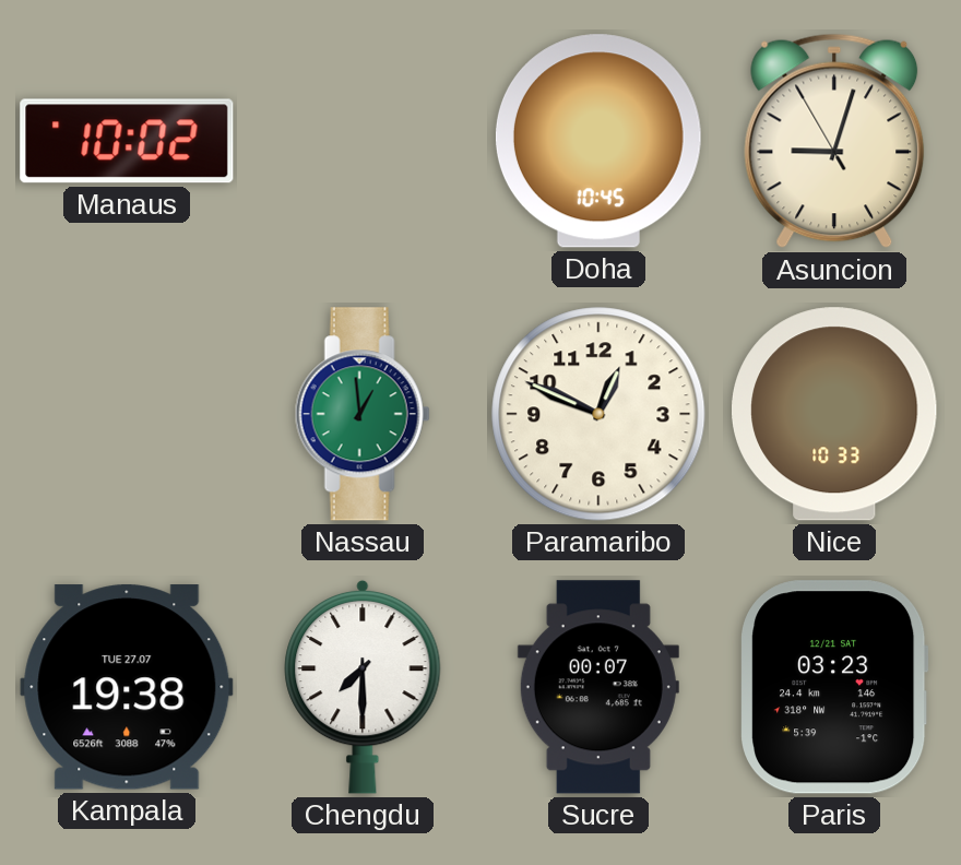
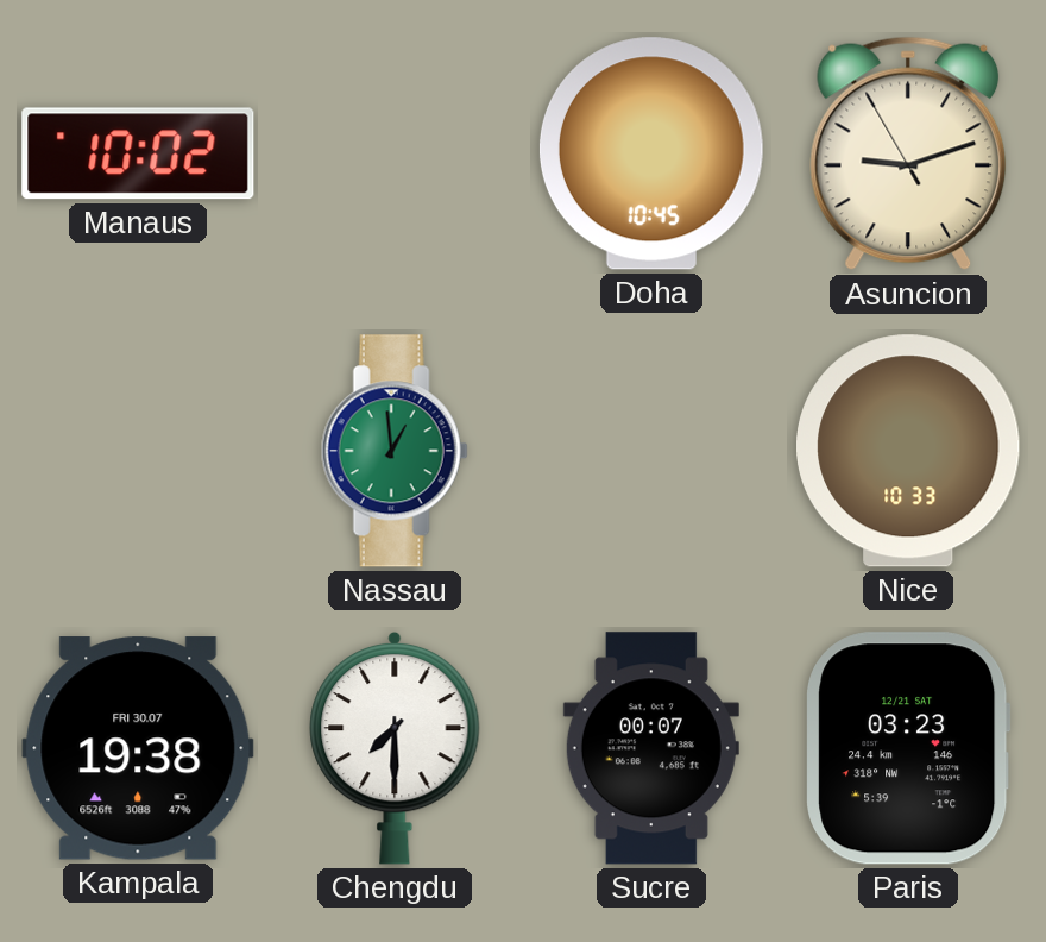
Asuncion: 9:02 -> 9:11 (908, 153)
Paramaribo: 12:49 -> none (598, 414)
Kampala date: TUE 27.07 -> FRI 30.07 (138, 748)
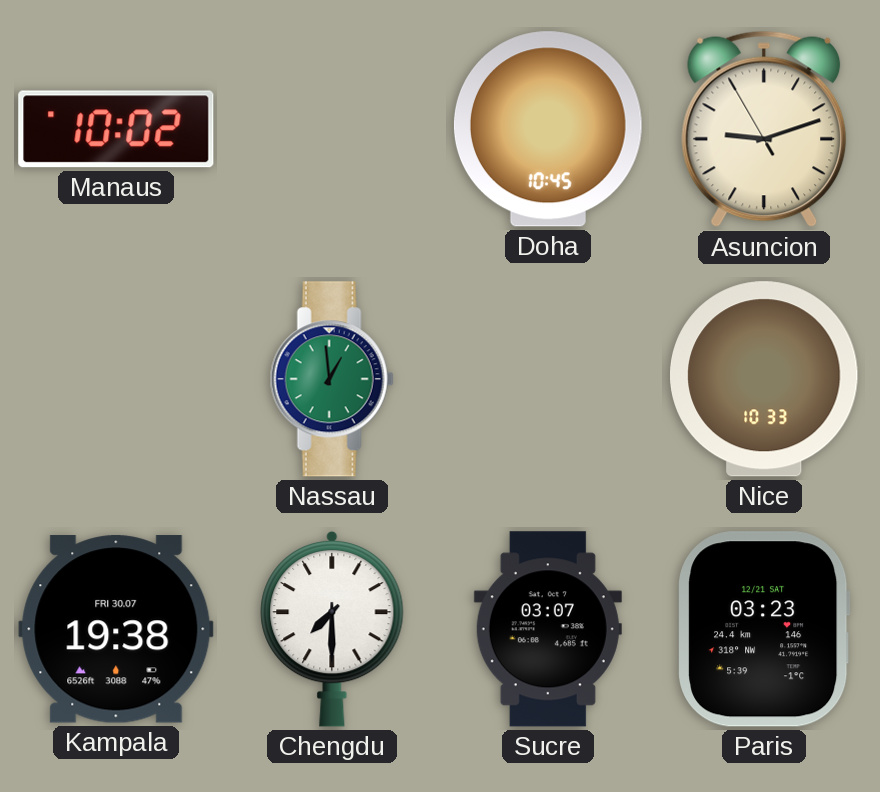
Sucre: 00:07 -> 03:07 (548, 629)
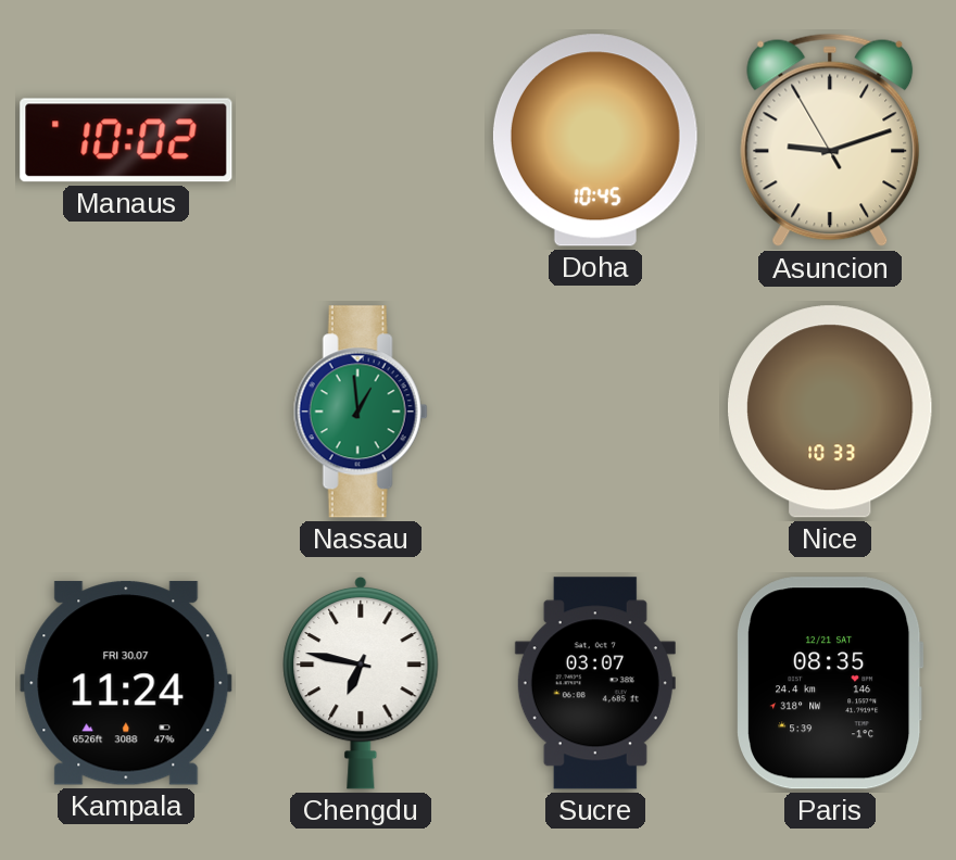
Kampala: 19:38 -> 11:24 (126, 683)
Chengdu: 7:30 -> 6:47 (361, 683)
Paris: 03:23 -> 08:35 (830, 683)
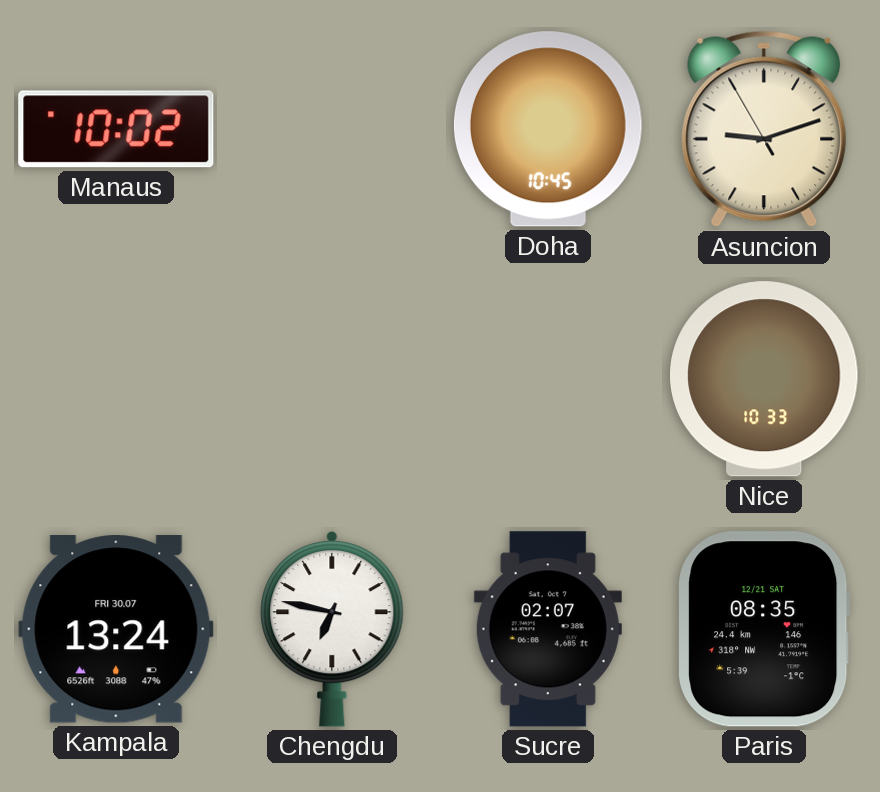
Nassau: 12:59 -> none (361, 412)
Kampala: 11:24 -> 13:24 (116, 629)
Sucre: 03:07 -> 02:07 (548, 629)
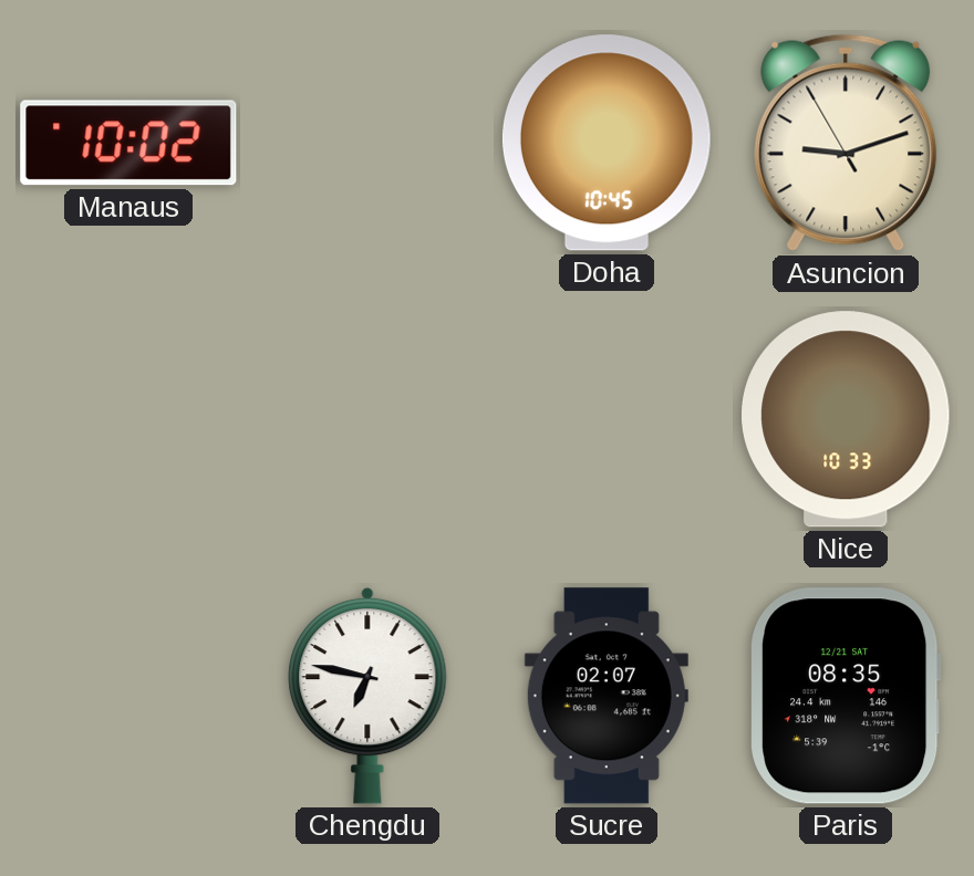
Kampala: 13:24 -> none (116, 629)
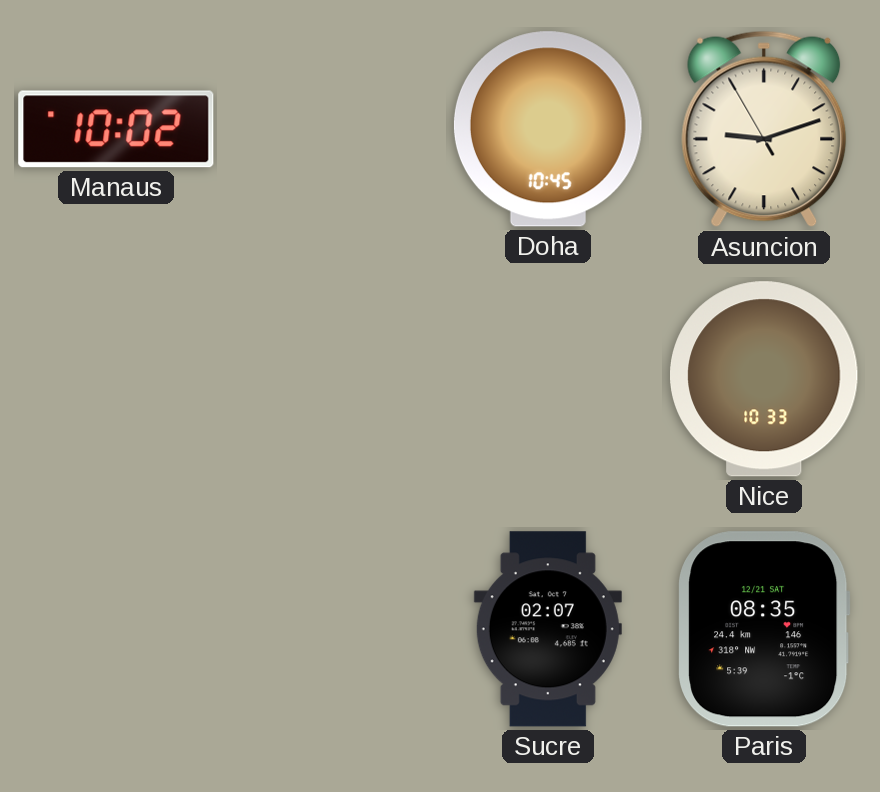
Chengdu: 6:47 -> none (367, 696)
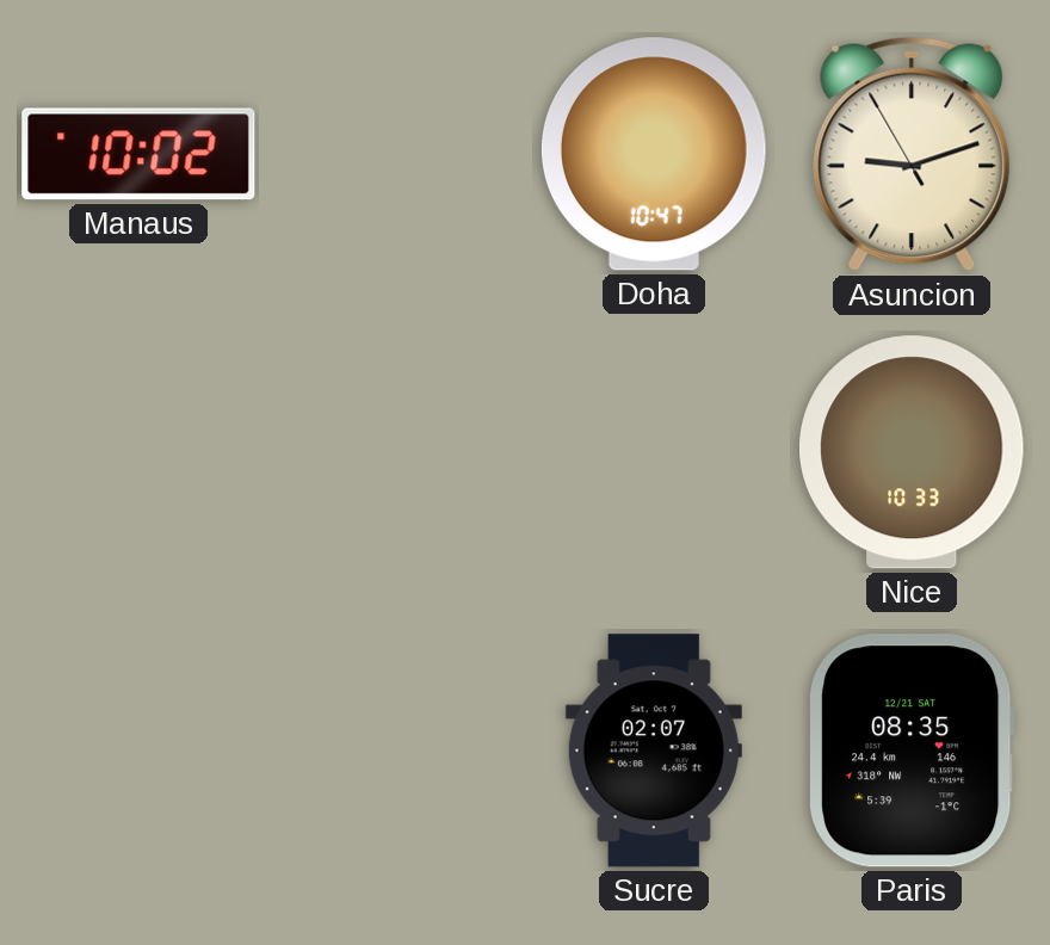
Doha: 10:45 -> 10:47 (654, 154)
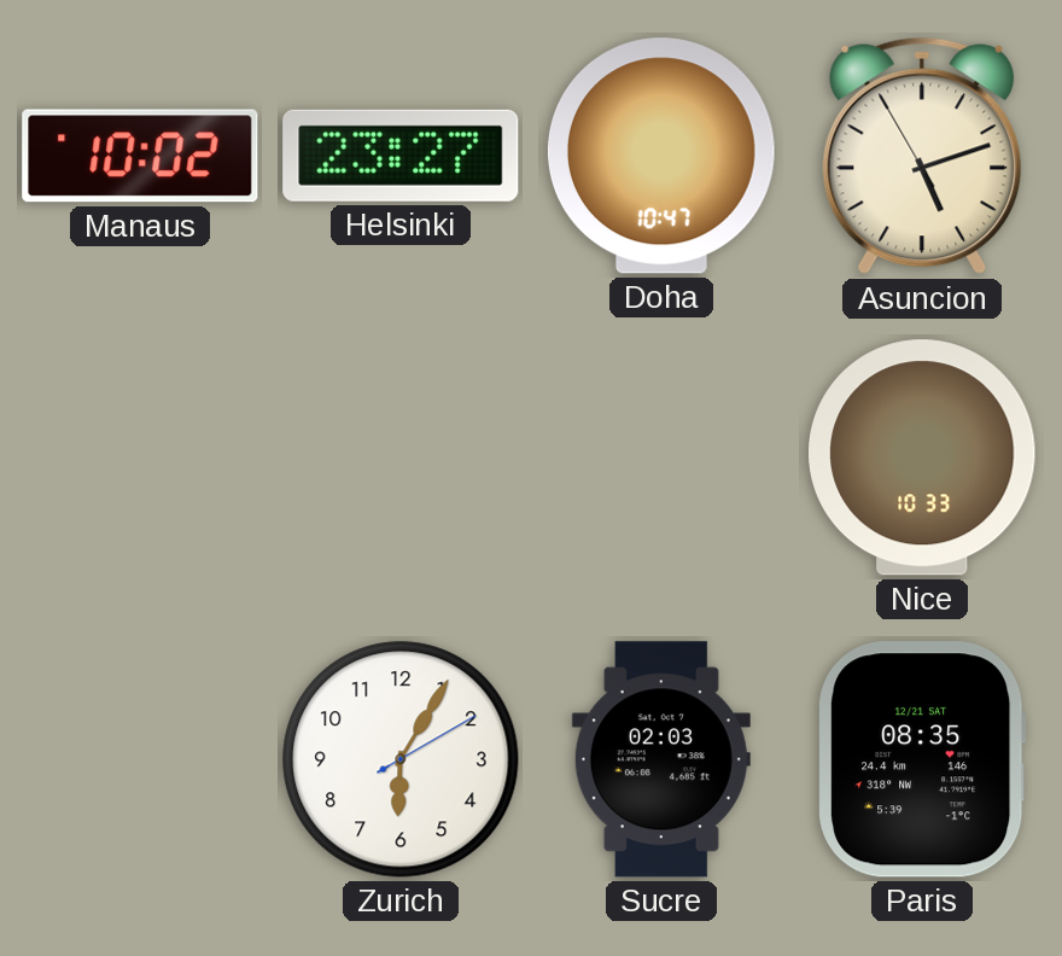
Helsinki: none -> 23:27 (401, 156)
Asuncion: 9:11 -> 5:11 (922, 156)
Zurich: none -> 6:05 (401, 759)
Sucre: 02:07 -> 02:03 (661, 759)
